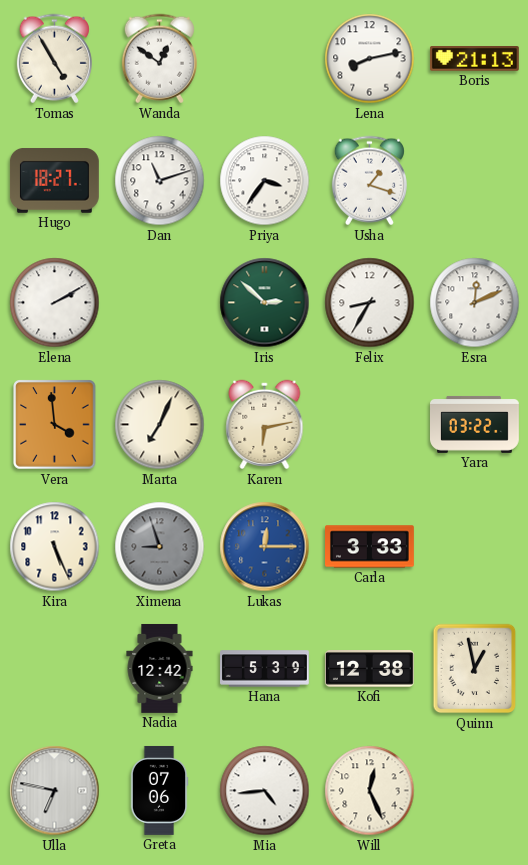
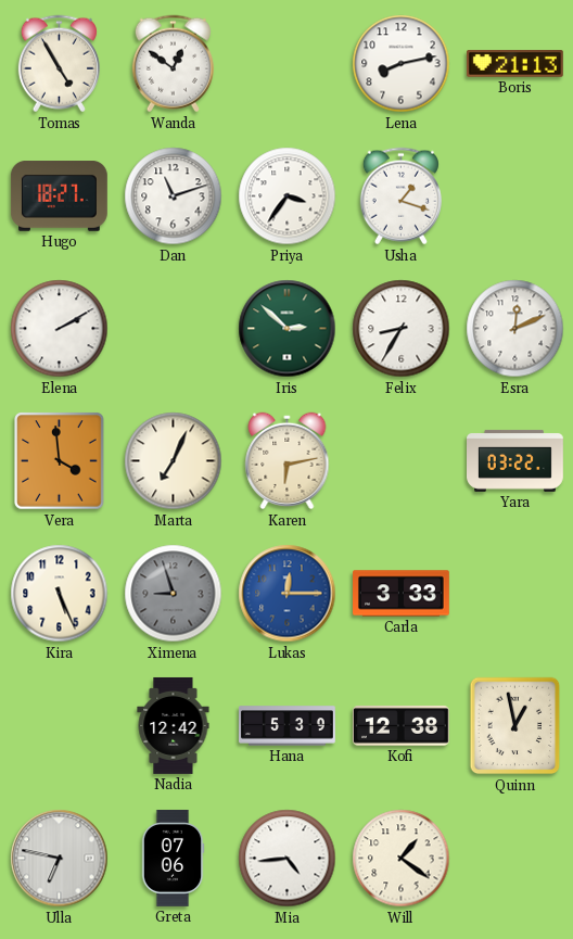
Will: 12:26 -> 1:21 (402, 859)
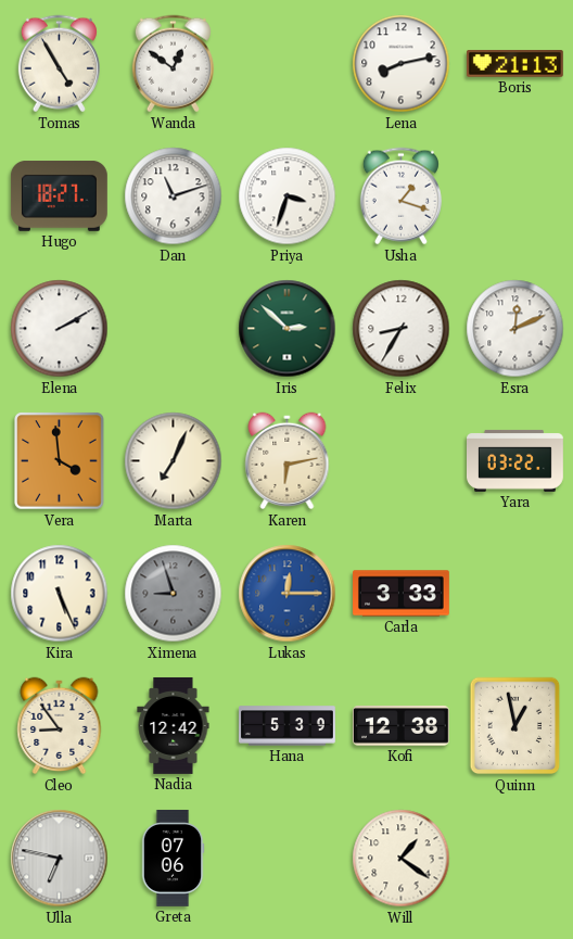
Priya: 3:36 -> 3:33 (288, 196)
Cleo: none -> 8:54 (60, 726)
Mia: 4:44 -> none (288, 859)
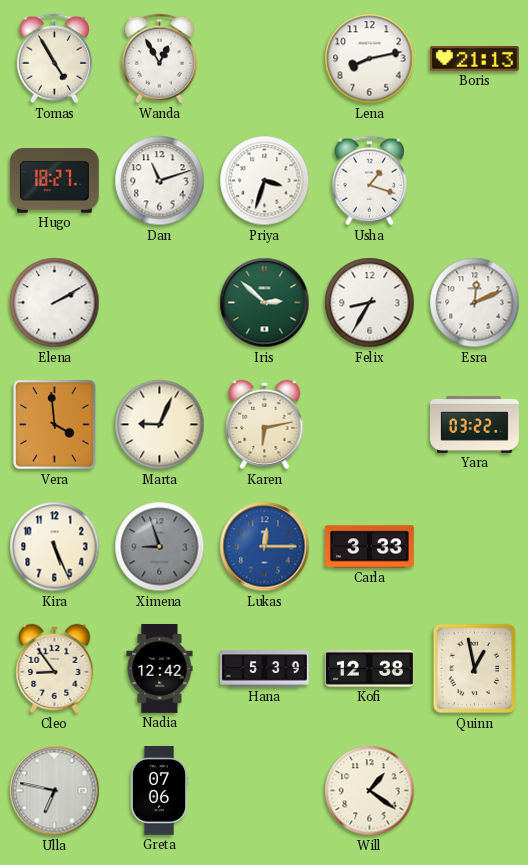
Wanda: 12:51 -> 12:55 (159, 59)
Marta: 7:04 -> 9:04 (160, 425)
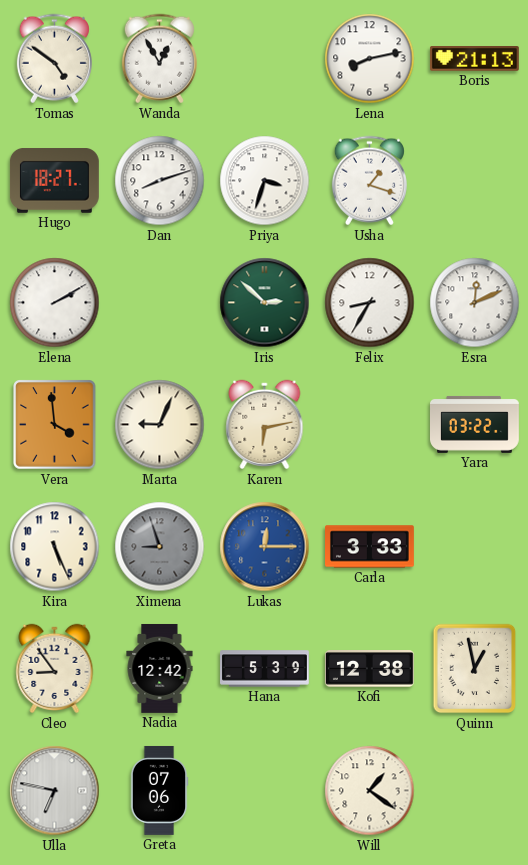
Tomas: 4:55 -> 4:51 (54, 59)
Dan: 11:12 -> 8:12 (160, 181)
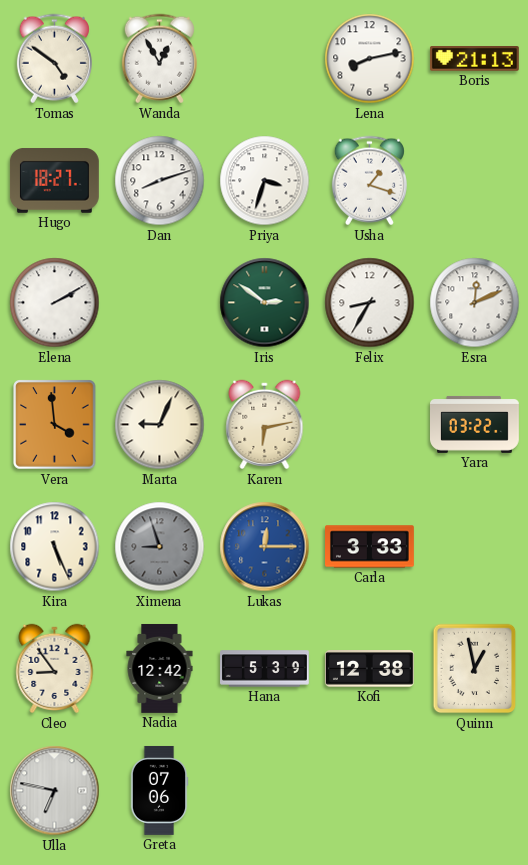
Iris: 2:52 -> 2:51 (265, 303)
Will: 1:21 -> none (370, 791)
